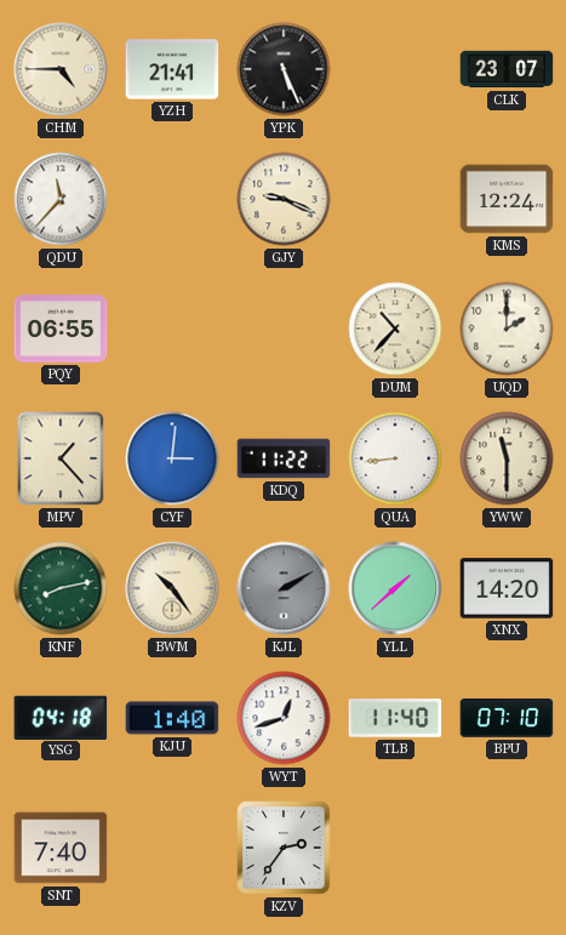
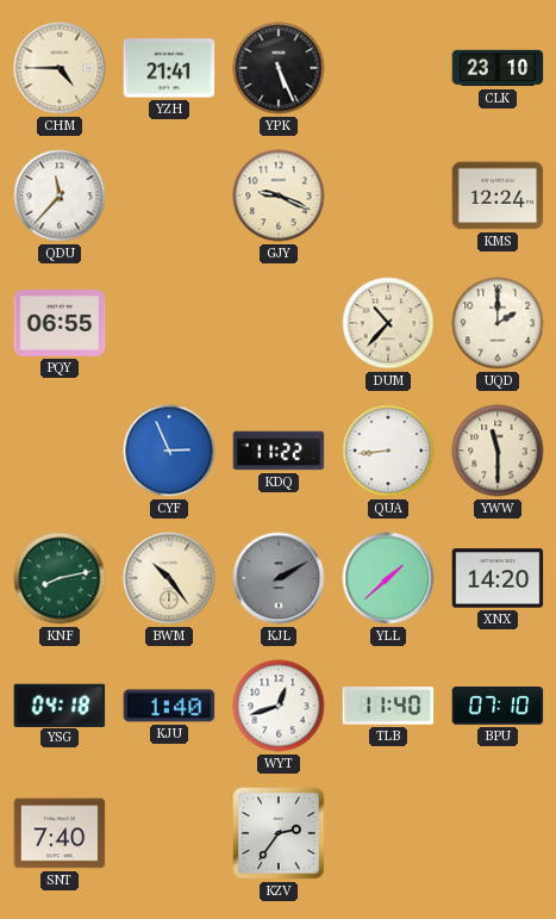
CLK: 23:07 -> 23:10 (498, 68)
MPV: 1:23 -> none (61, 458)
CYF: 3:01 -> 2:56 (169, 451)
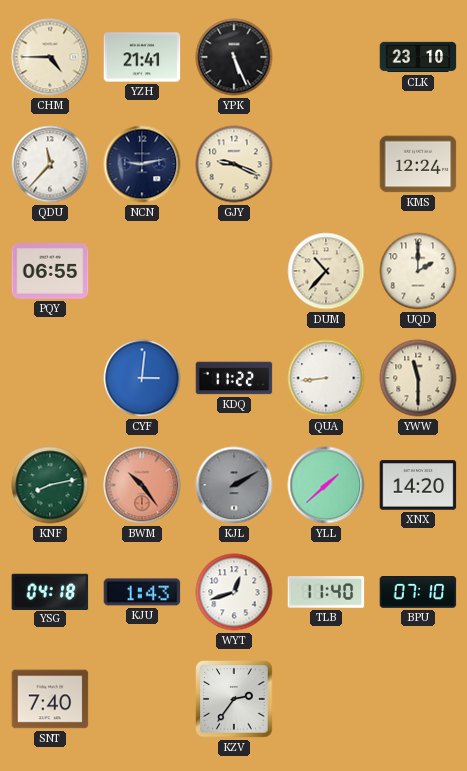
NCN: none -> 9:13 (142, 164)
CYF: 2:56 -> 3:01 (142, 378)
BWM dial: cream -> salmon (142, 485)
KJU: 1:40 -> 1:43 (142, 592)
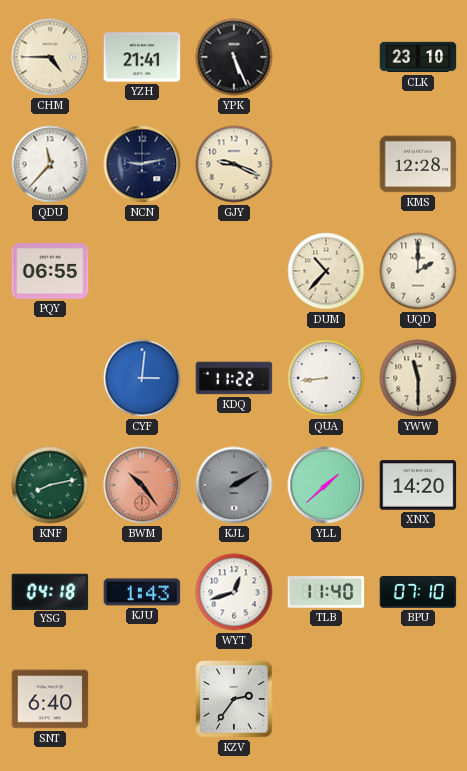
KMS: 12:24 -> 12:28 (418, 164)
SNT: 7:40 -> 6:40 (50, 699)
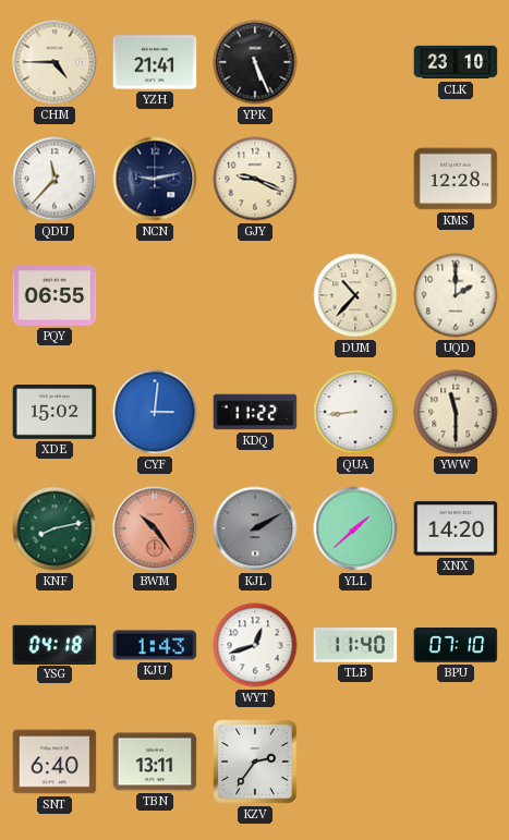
XDE: none -> 15:02 (54, 413)
TBN: none -> 13:11 (155, 762)
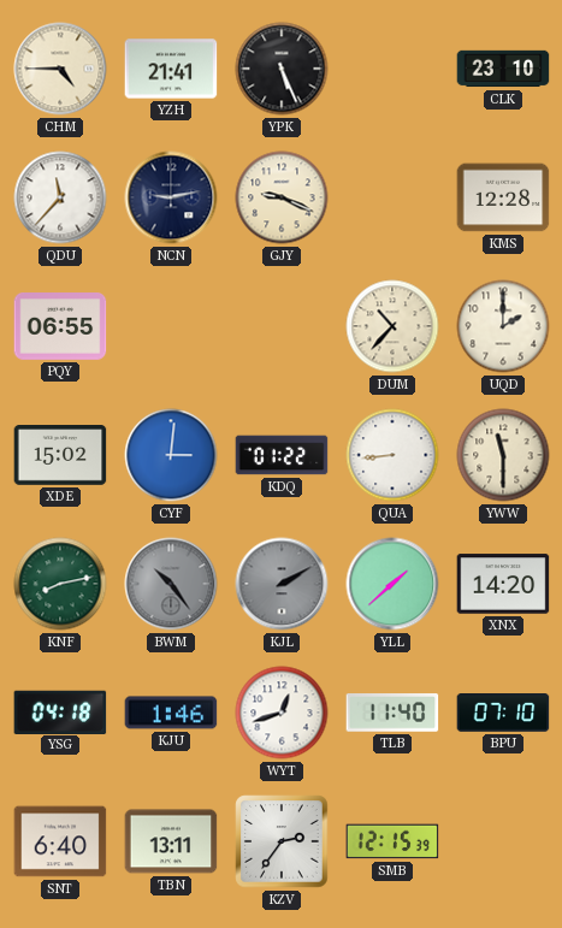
KDQ: 11:22 -> 01:22 (282, 455)
BWM dial: salmon -> grey (171, 584)
KJU: 1:43 -> 1:46 (171, 713)
SMB: none -> 12:15 (392, 841)
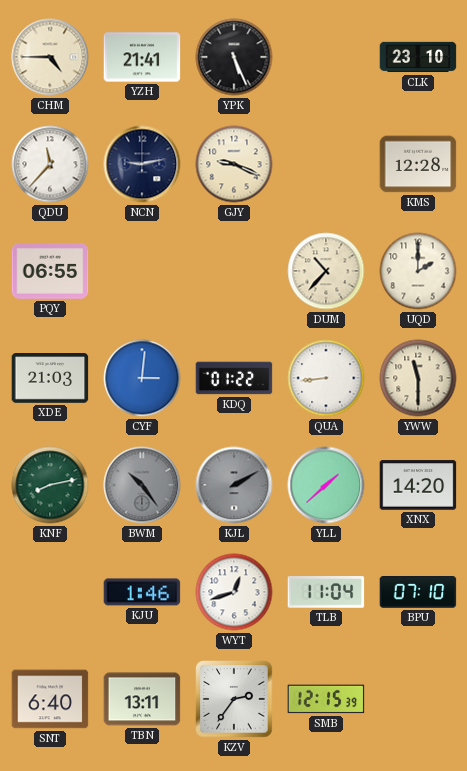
XDE: 15:02 -> 21:03 (50, 379)
YSG: 04:18 -> none (60, 711)
TLB: 11:40 -> 11:04 (326, 592)
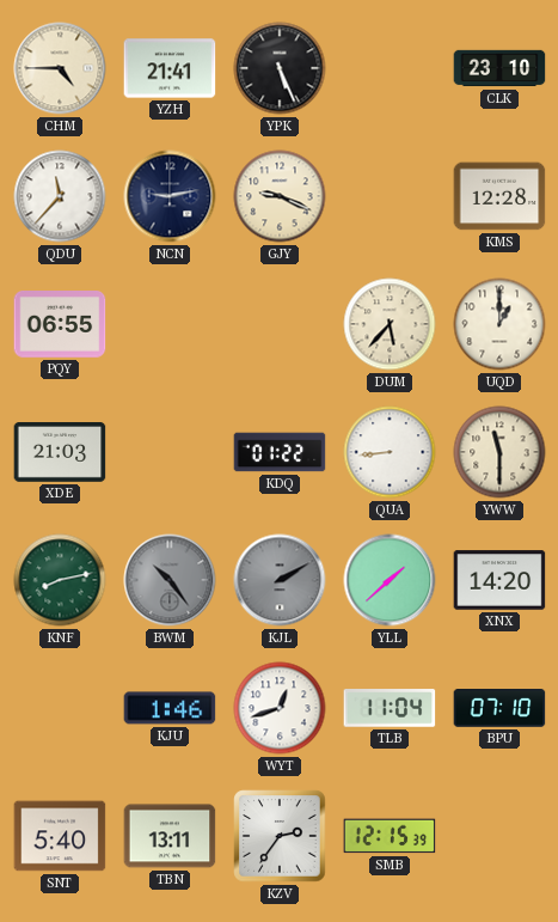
DUM: 10:37 -> 5:37 (390, 324)
UQD: 2:00 -> 1:00 (499, 324)
CYF: 3:01 -> none (142, 378)
SNT: 6:40 -> 5:40 (60, 836)
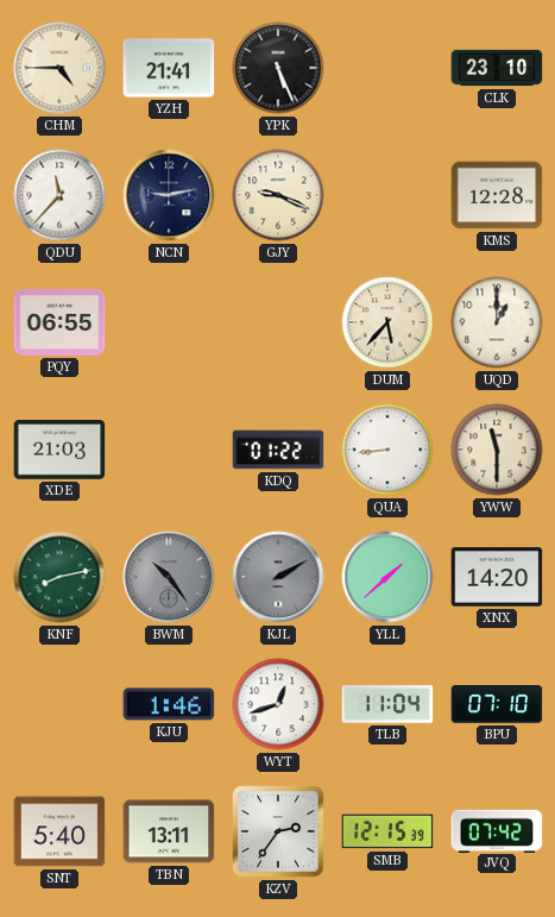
JVQ: none -> 07:42 (497, 830)
